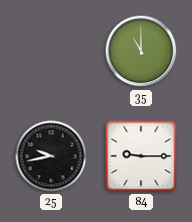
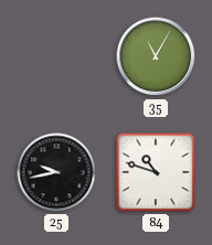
35: 11:00 -> 11:05 (156, 56)
84: 9:15 -> 10:48 (156, 172)
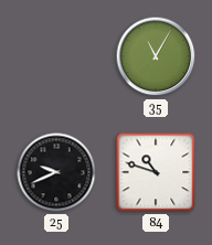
25: 9:43 -> 9:41 (56, 172)
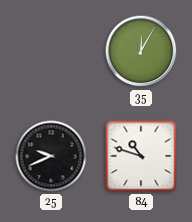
35: 11:05 -> 12:05 (141, 51)
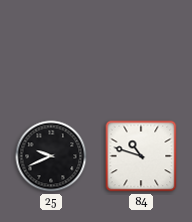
35: 12:05 -> none (141, 51)
